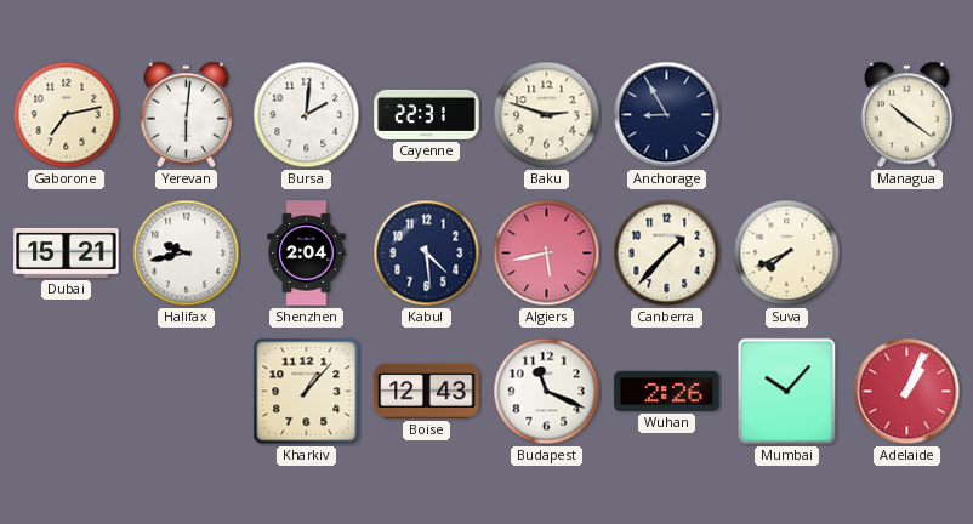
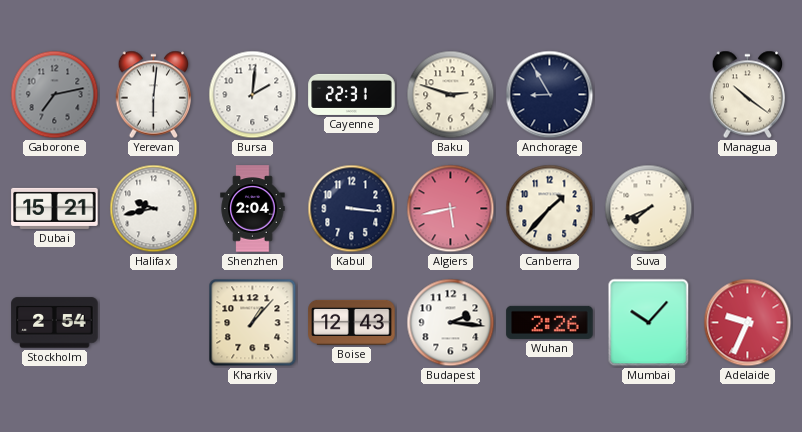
Gaborone dial: cream -> grey (55, 95)
Kabul: 4:29 -> 3:16 (352, 209)
Stockholm: none -> 2:54 (55, 323)
Budapest: 11:19 -> 2:16 (451, 323)
Adelaide: 1:04 -> 9:34 (748, 323)
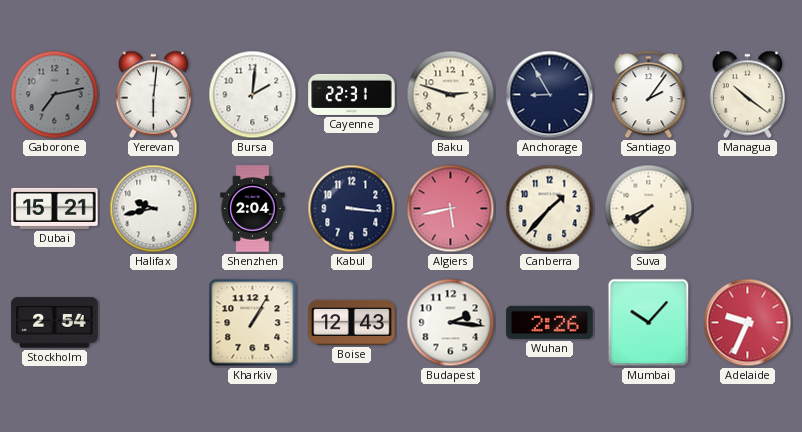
Santiago: none -> 2:06 (649, 95)
Kharkiv: 1:07 -> 1:05 (253, 323)
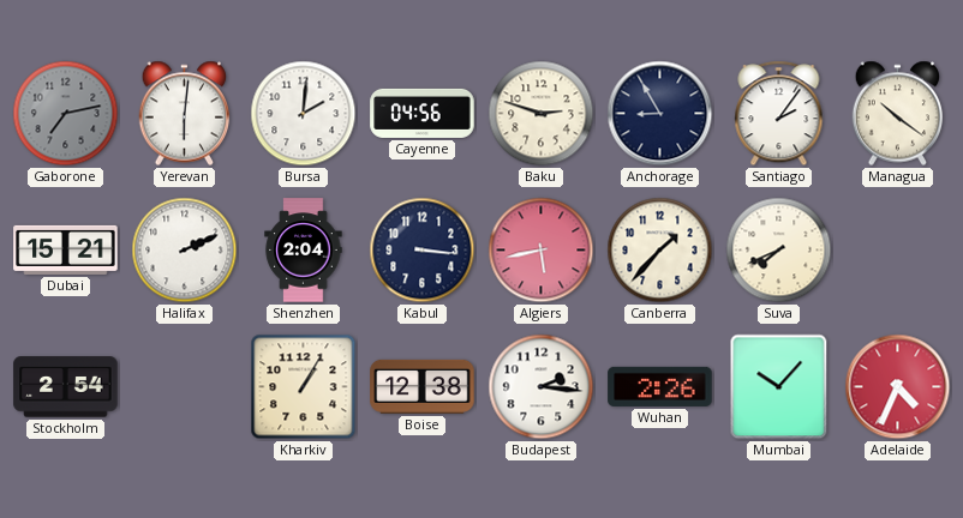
Cayenne: 22:31 -> 04:56 (423, 113)
Halifax: 9:43 -> 2:11 (185, 251)
Boise: 12:43 -> 12:38 (423, 386)
Adelaide: 9:34 -> 4:34 (898, 387)
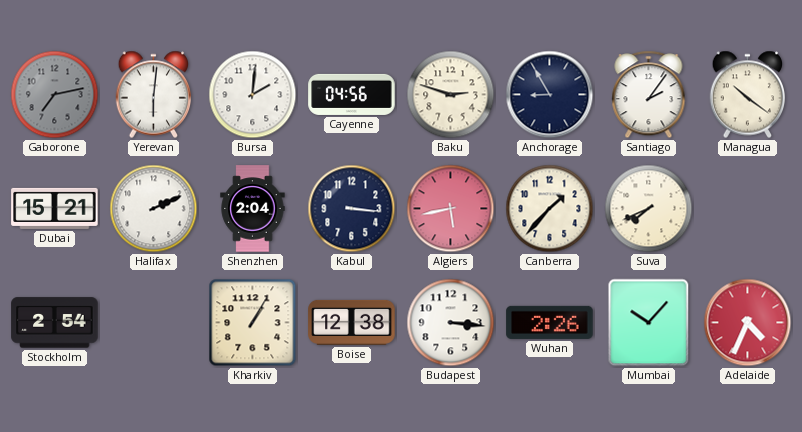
Budapest: 2:16 -> 3:16 (451, 323)
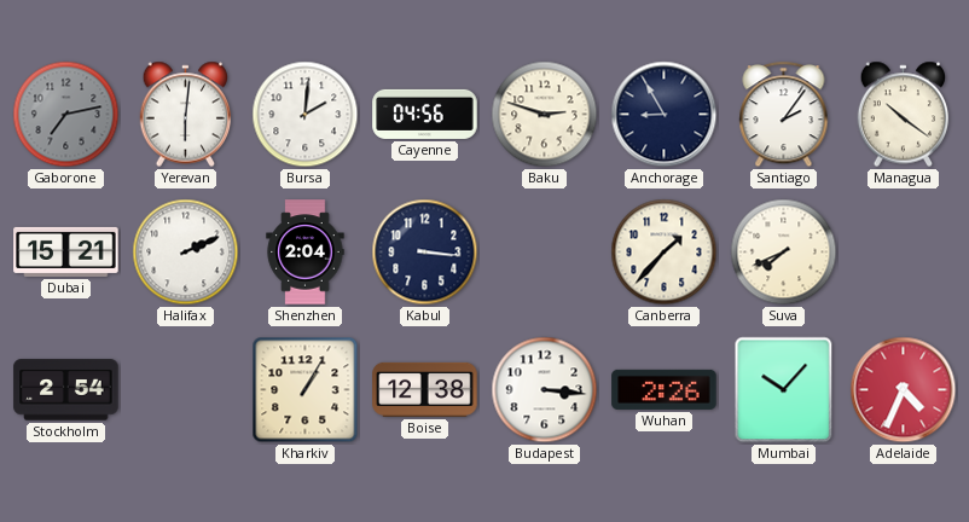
Algiers: 5:43 -> none (451, 209)
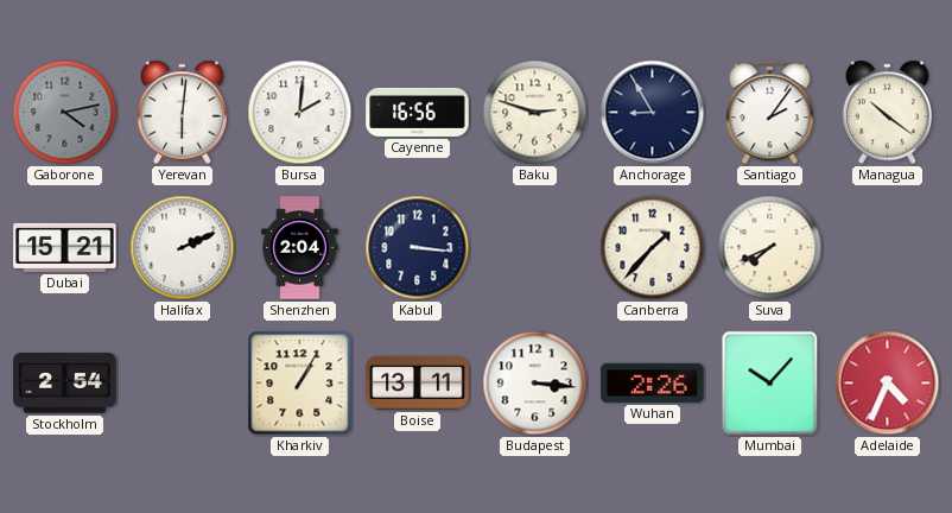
Gaborone: 7:13 -> 4:13 (65, 113)
Cayenne: 04:56 -> 16:56 (418, 112)
Boise: 12:38 -> 13:11 (418, 382)
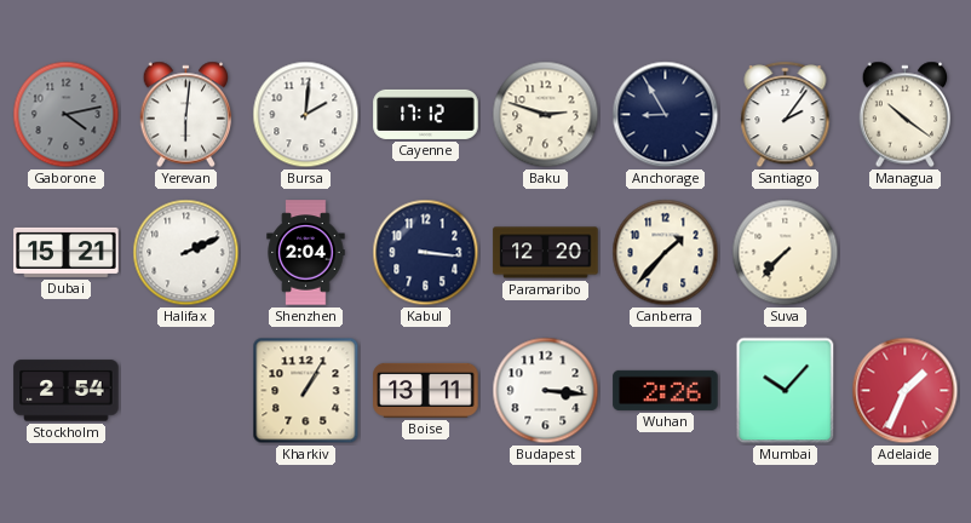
Cayenne: 16:56 -> 17:12 (426, 114)
Paramaribo: none -> 12:20 (546, 253)
Suva: 7:41 -> 7:37 (786, 253)
Adelaide: 4:34 -> 1:34 (906, 391)
